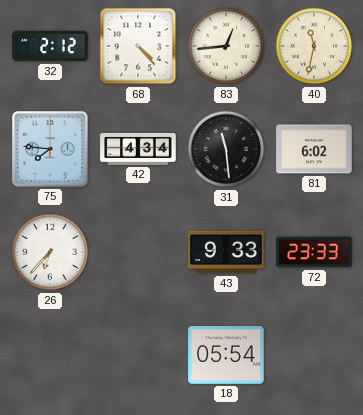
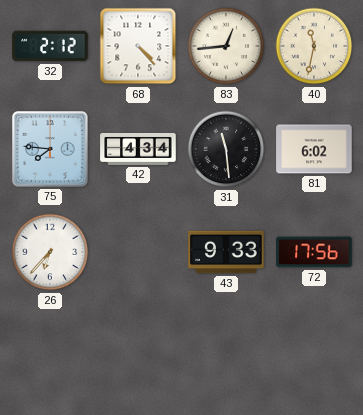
72: 23:33 -> 17:56 (314, 252)
18: 05:54 -> none (226, 355)
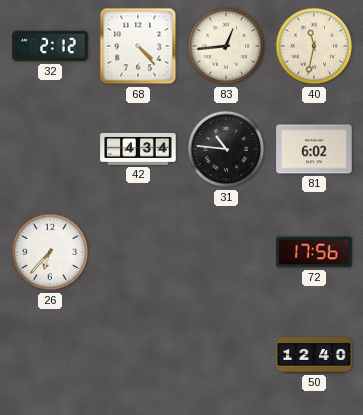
75: 7:46 -> none (50, 149)
31: 11:29 -> 10:46 (226, 149)
43: 9:33 -> none (226, 252)
50: none -> 12:40 (314, 355)
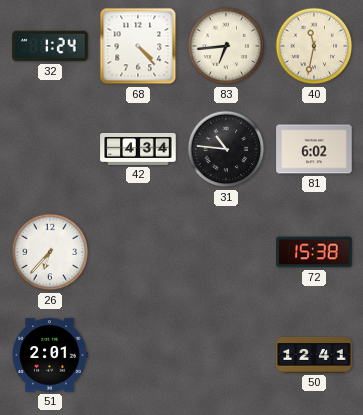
32: 2:12 -> 1:24 (50, 46)
83: 12:44 -> 6:44 (226, 46)
72: 17:56 -> 15:38 (314, 252)
51: none -> 2:01 (50, 355)
50: 12:40 -> 12:41 (314, 355)
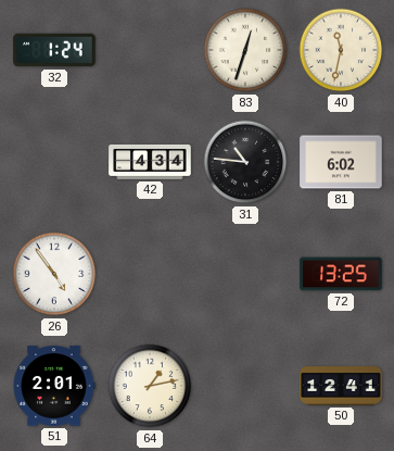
68: 4:23 -> none (138, 46)
83: 6:44 -> 12:33 (245, 50)
26: 6:37 -> 4:54 (54, 274)
72: 15:38 -> 13:25 (341, 274)
64: none -> 1:13 (150, 386)
